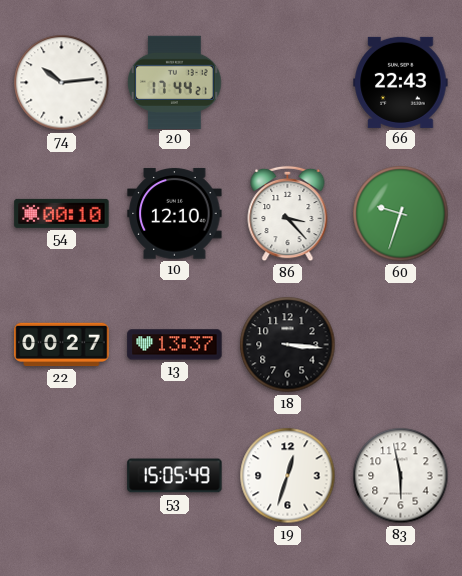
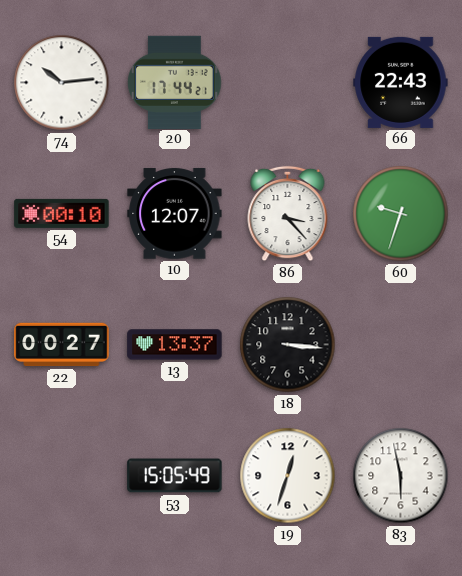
10: 12:10 -> 12:07 (175, 214)
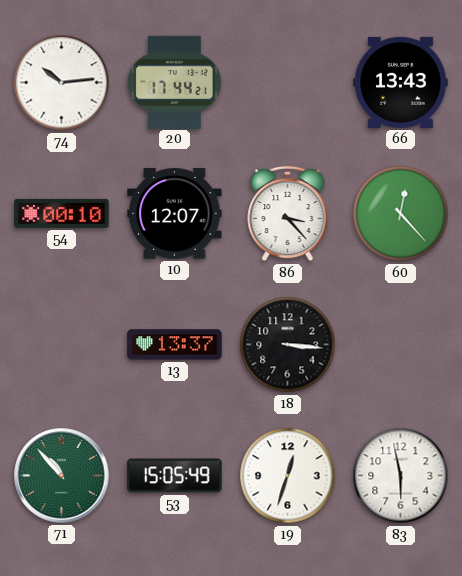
66: 22:43 -> 13:43 (401, 82)
60: 9:33 -> 12:23 (401, 214)
22: 00:27 -> none (62, 345)
71: none -> 10:53 (62, 476)
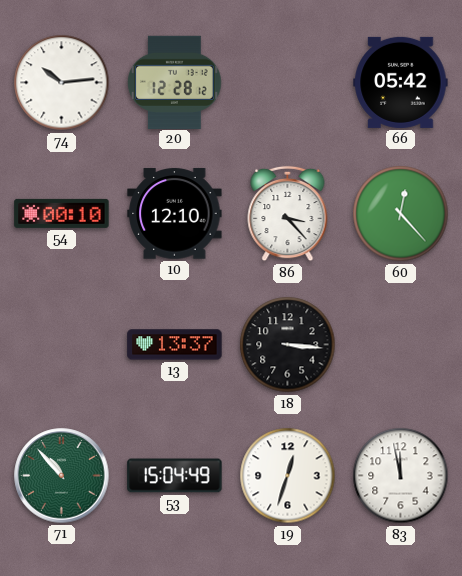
20: 17:44 -> 12:28 (175, 82)
66: 13:43 -> 05:42 (401, 82)
10: 12:07 -> 12:10 (175, 214)
53: 15:05 -> 15:04 (175, 476)
83: 5:58 -> 11:58 (401, 476)
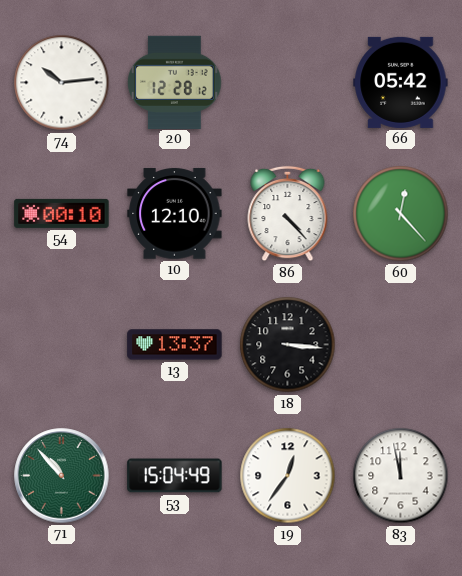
86: 3:23 -> 4:23 (288, 214)
19: 12:33 -> 12:36 (288, 476)
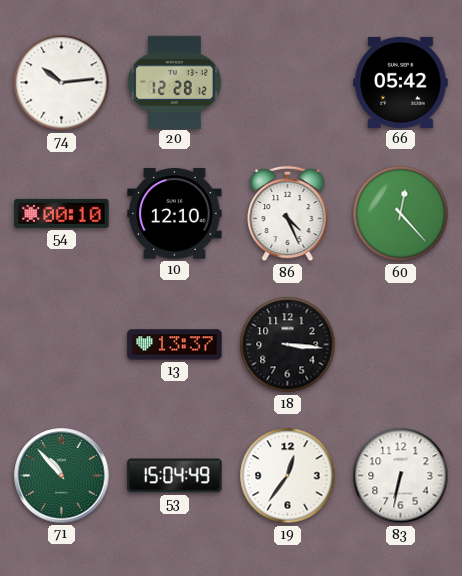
86: 4:23 -> 4:26 (288, 214)
83: 11:58 -> 6:32 (401, 476)
